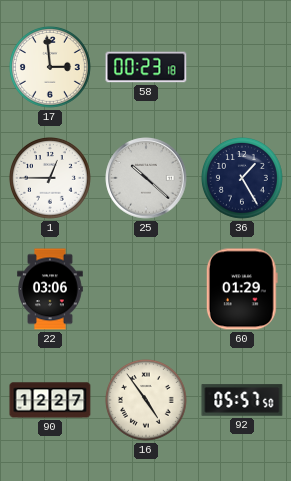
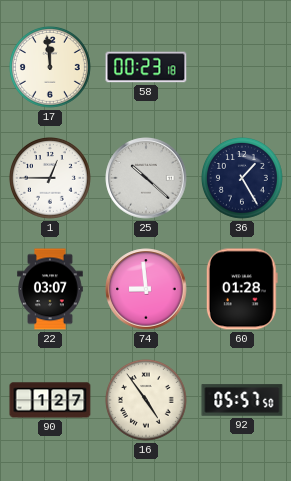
17: 2:59 -> 11:59 (50, 68)
22: 03:06 -> 03:07 (50, 289)
74: none -> 8:59 (146, 289)
60: 01:29 -> 01:28 (242, 289)
90: 12:27 -> 1:27 (50, 400)
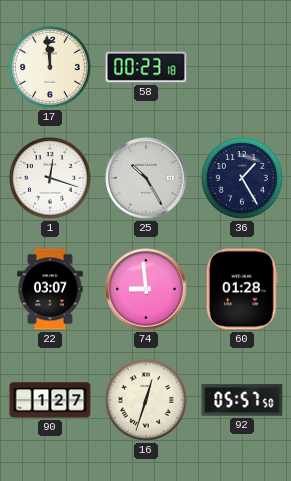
1: 12:45 -> 12:18 (50, 179)
25: 10:22 -> 10:25 (146, 178)
16: 4:54 -> 12:33 (146, 401)
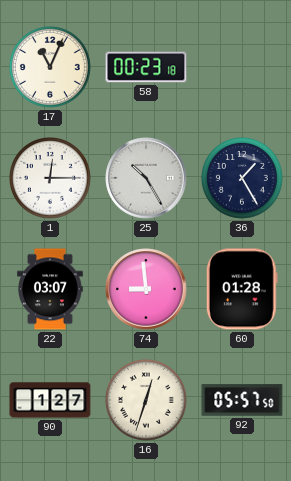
17: 11:59 -> 11:04 (50, 68)
1: 12:18 -> 12:15 (50, 179)
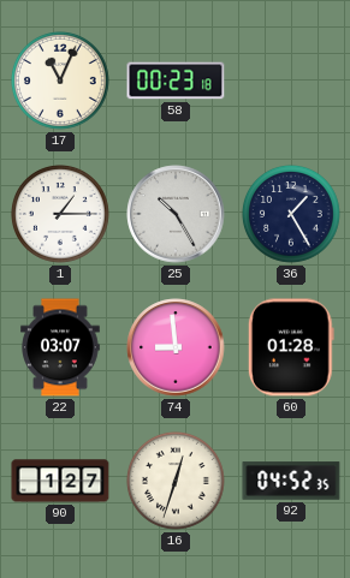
1: 12:15 -> 1:15 (60, 215)
92: 05:57 -> 04:52 (291, 481)
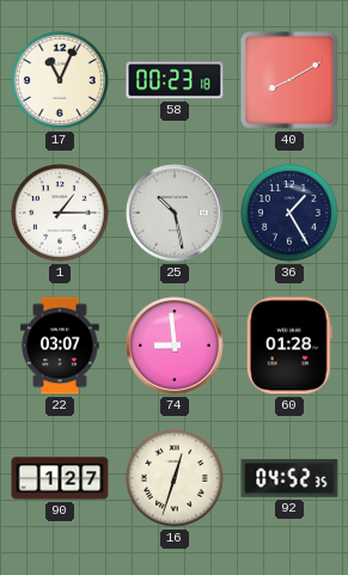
40: none -> 8:10 (289, 80)
25: 10:25 -> 10:28 (175, 213)
